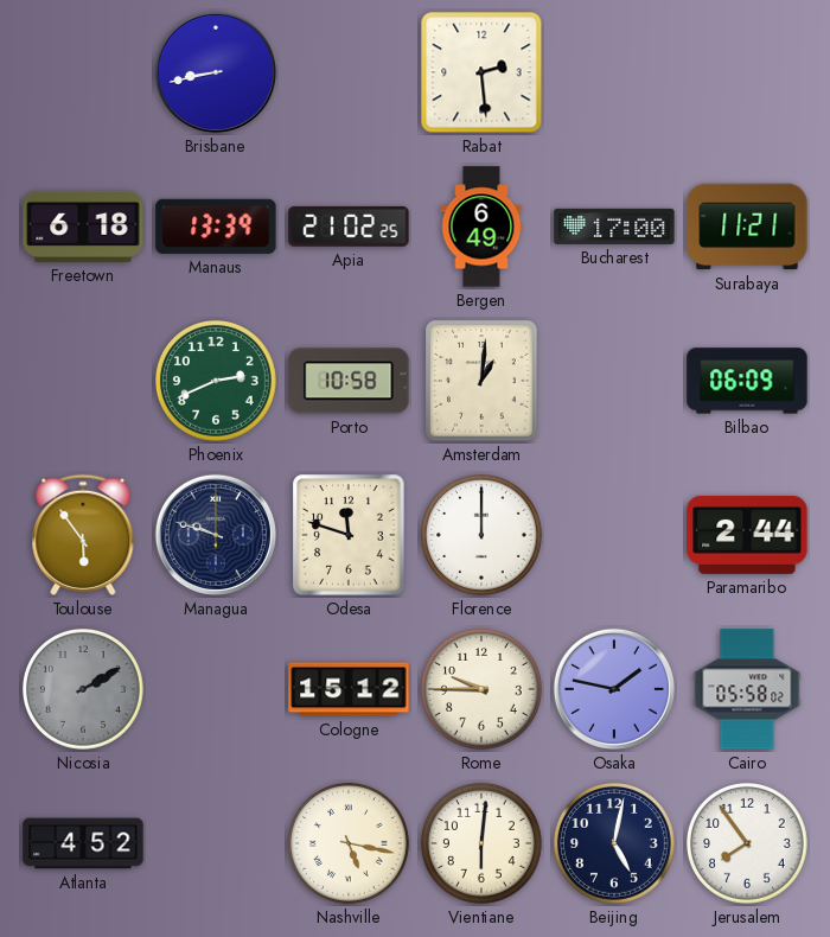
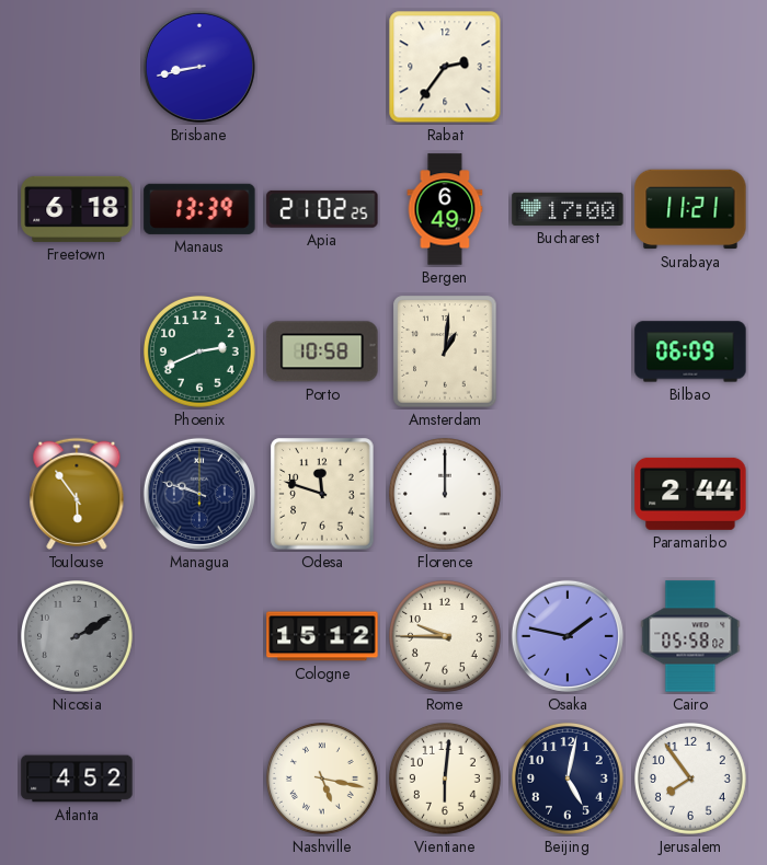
Rabat: 2:29 -> 2:36 (445, 67)
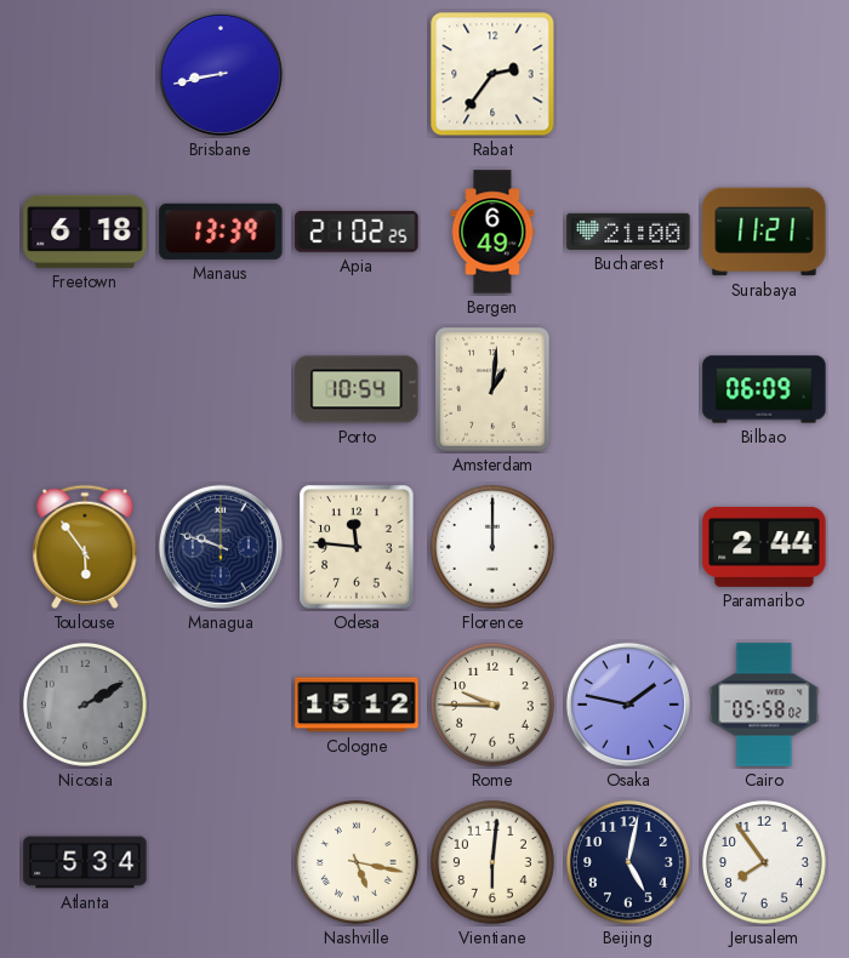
Bucharest: 17:00 -> 21:00 (628, 232)
Phoenix: 2:41 -> none (201, 353)
Porto: 10:58 -> 10:54 (357, 389)
Odesa: 11:48 -> 11:46 (357, 547)
Atlanta: 4:52 -> 5:34 (85, 862)
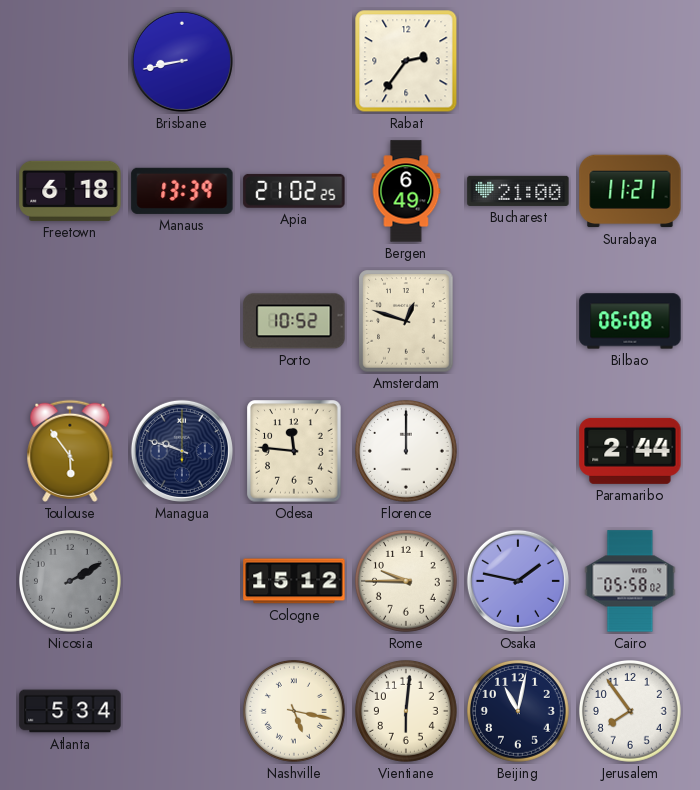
Porto: 10:54 -> 10:52 (294, 321)
Amsterdam: 1:01 -> 12:48 (406, 321)
Bilbao: 06:09 -> 06:08 (630, 321)
Beijing: 5:02 -> 11:02 (519, 712)
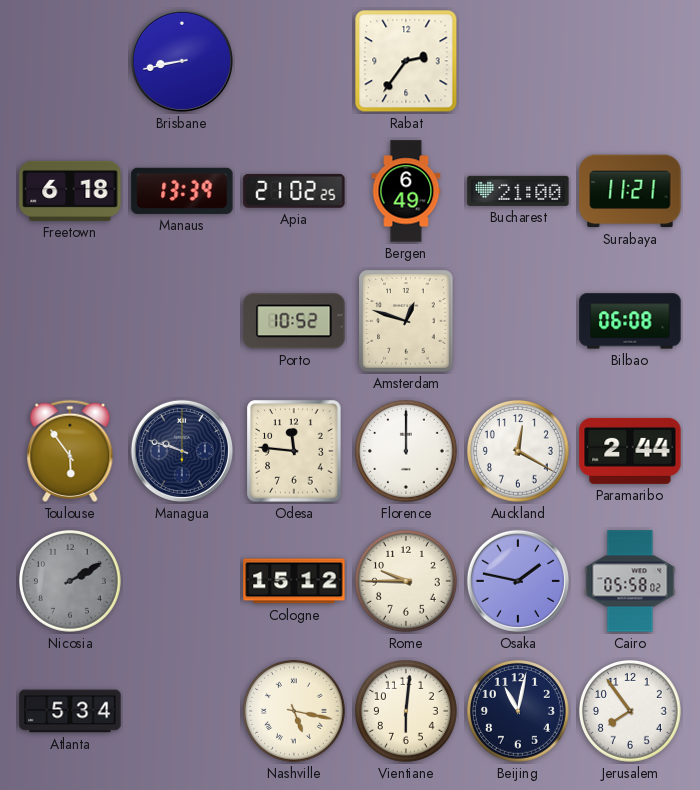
Auckland: none -> 12:20 (519, 452)
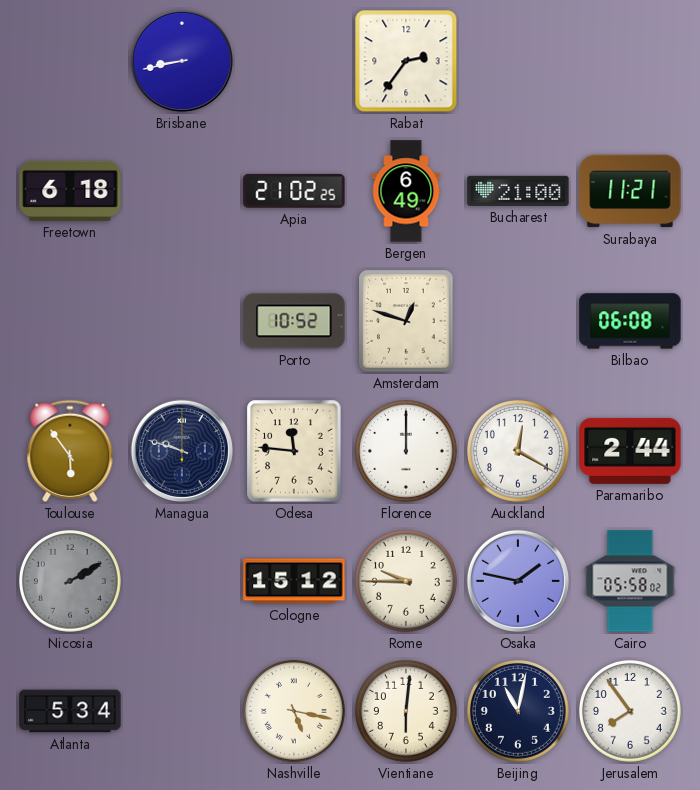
Manaus: 13:39 -> none (182, 191)
